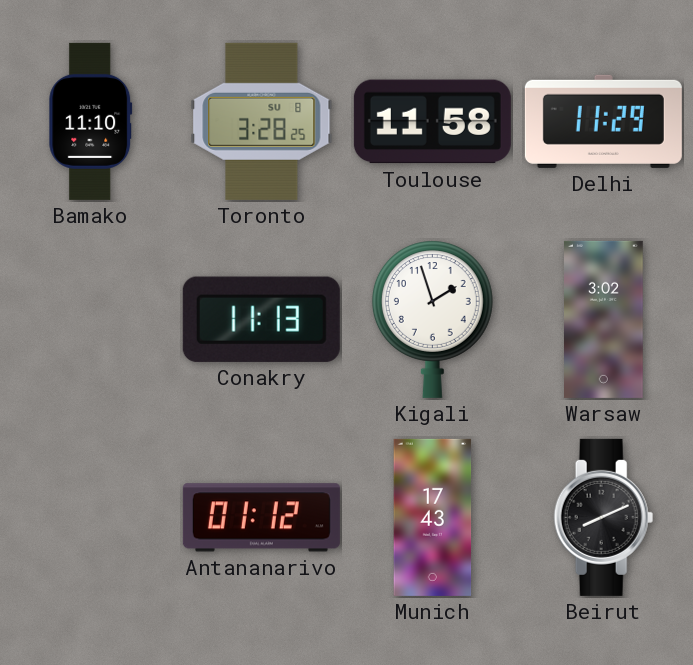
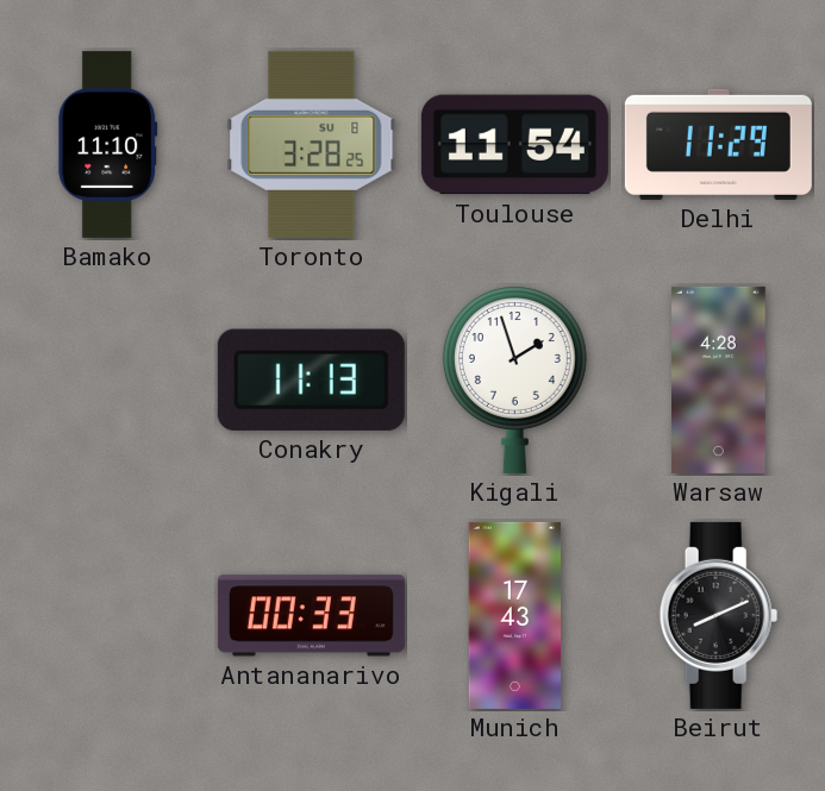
Toulouse: 11:58 -> 11:54 (514, 145)
Warsaw: 3:02 -> 4:28 (719, 379)
Antananarivo: 01:12 -> 00:33 (311, 616)
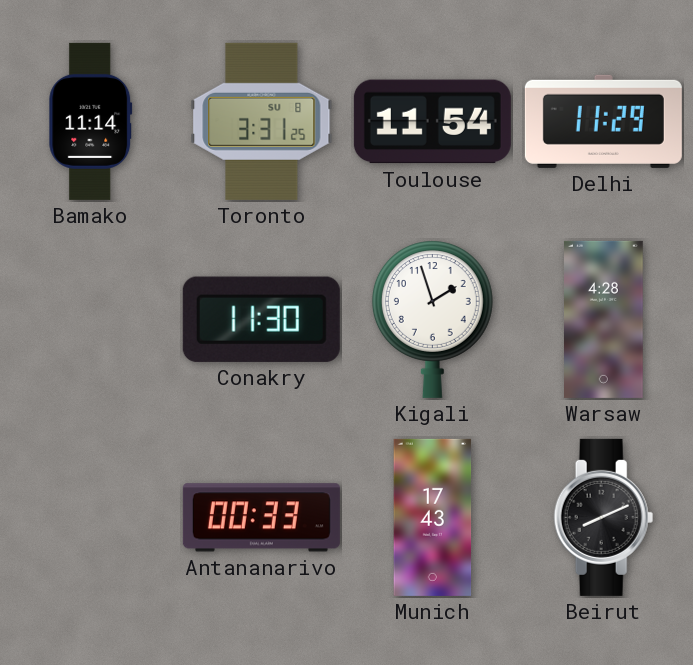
Bamako: 11:10 -> 11:14 (91, 121)
Toronto: 3:28 -> 3:31 (262, 121)
Conakry: 11:13 -> 11:30 (261, 319)
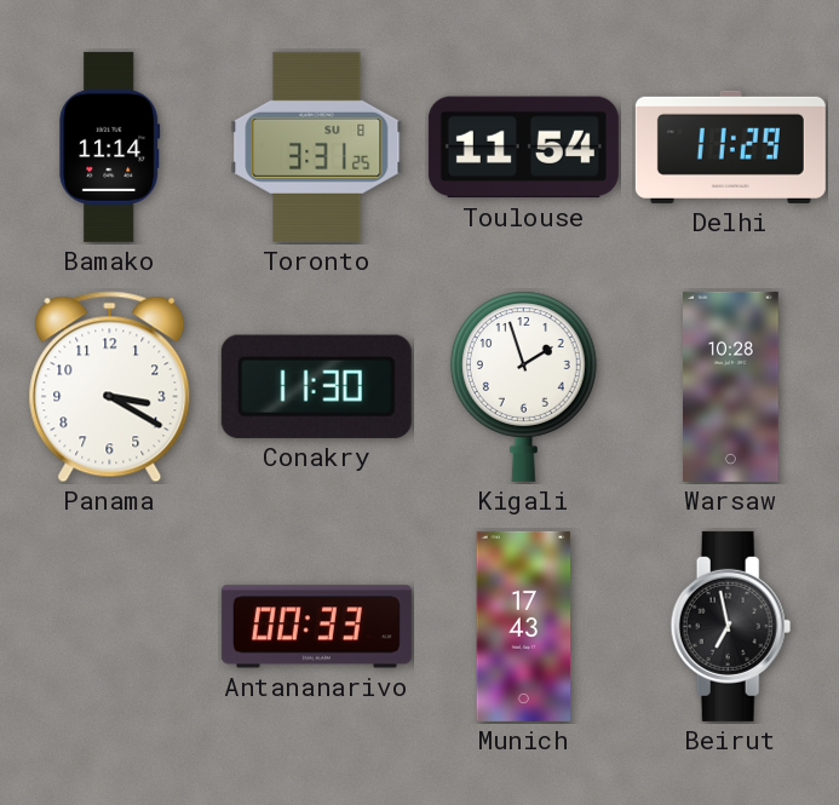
Panama: none -> 3:20 (110, 387)
Warsaw: 4:28 -> 10:28 (731, 386)
Beirut: 8:11 -> 6:58 (731, 626)
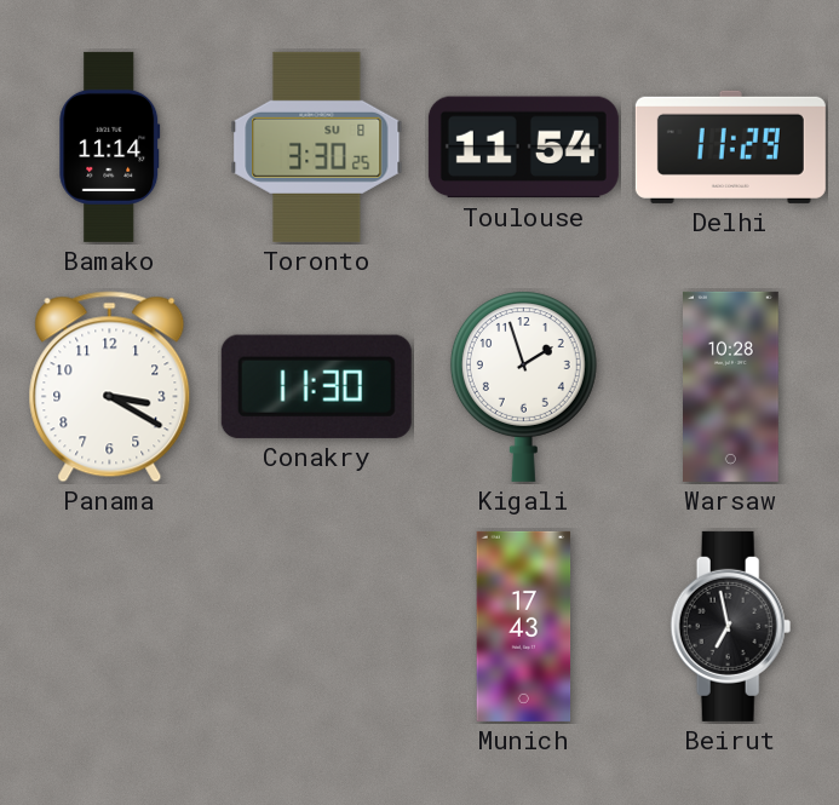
Toronto: 3:31 -> 3:30 (317, 146)
Antananarivo: 00:33 -> none (316, 627)
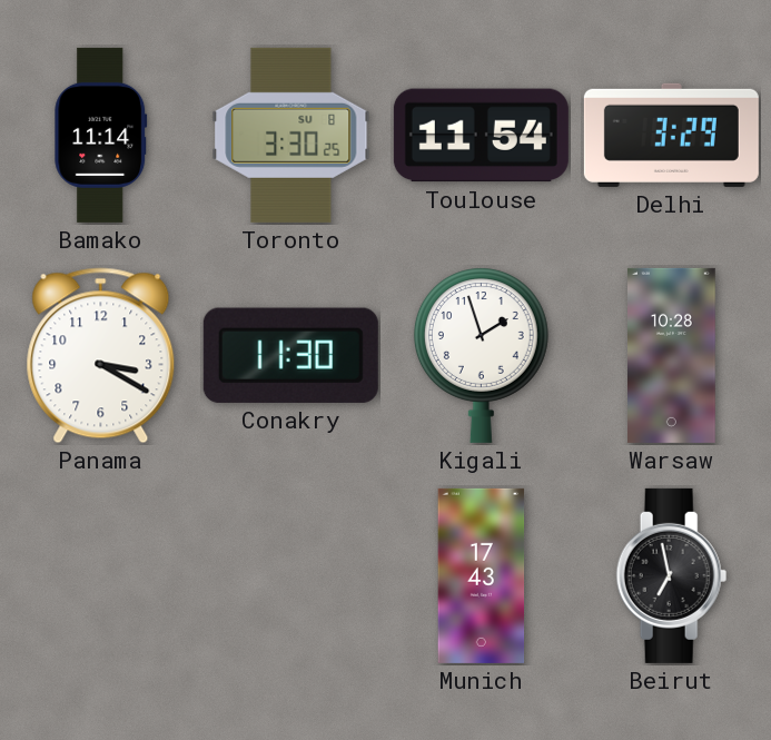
Delhi: 11:29 -> 3:29 (671, 135)
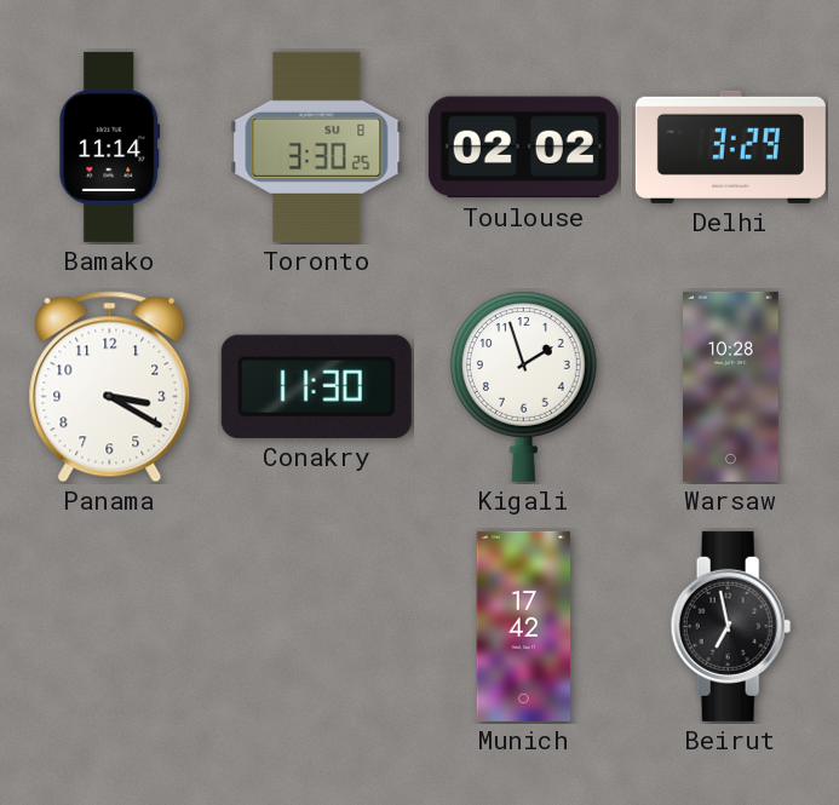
Toulouse: 11:54 -> 02:02 (523, 148)
Munich: 17:43 -> 17:42 (524, 626)
